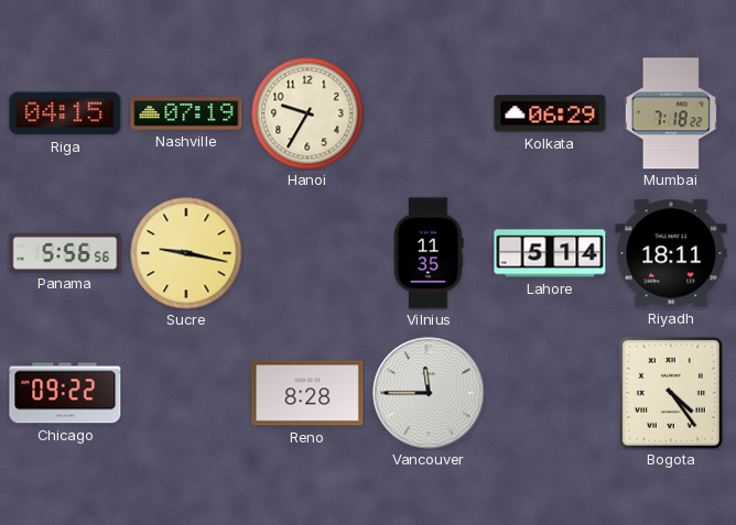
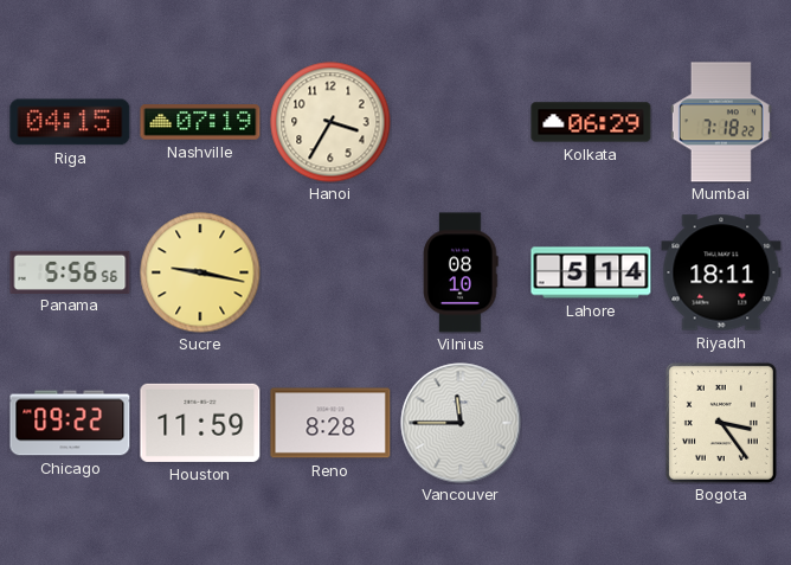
Hanoi: 9:35 -> 3:35 (330, 122)
Vilnius: 11:35 -> 08:10 (461, 272)
Houston: none -> 11:59 (200, 423)
Bogota: 4:24 -> 3:24 (721, 423)
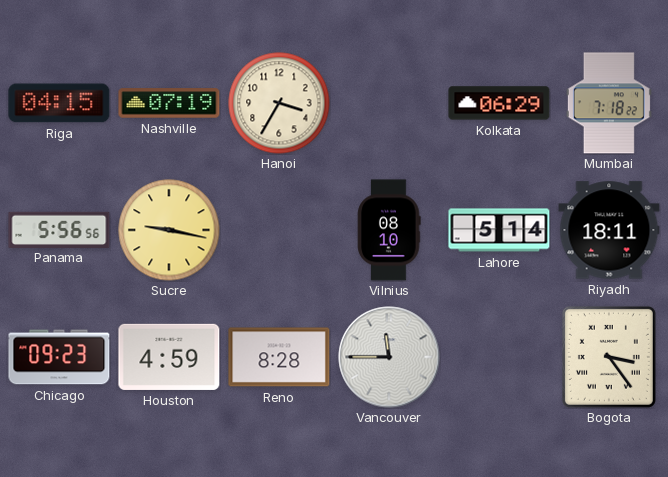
Chicago: 09:22 -> 09:23 (59, 357)
Houston: 11:59 -> 4:59 (169, 357)
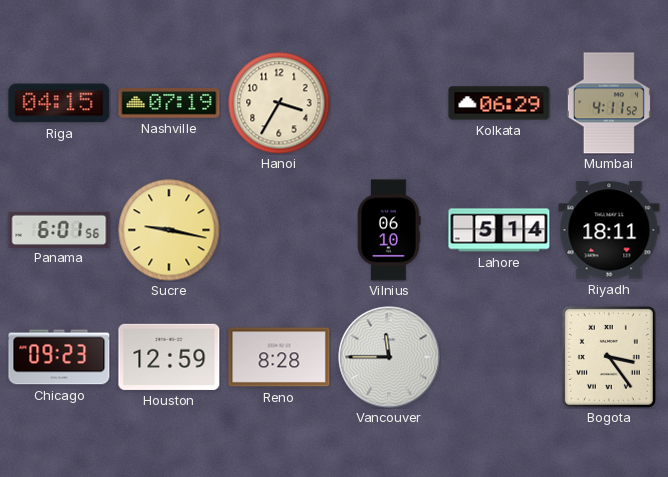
Mumbai: 7:18 -> 4:11 (609, 103)
Panama: 5:56 -> 6:01 (59, 229)
Vilnius: 08:10 -> 06:10 (389, 230)
Houston: 4:59 -> 12:59 (169, 357)
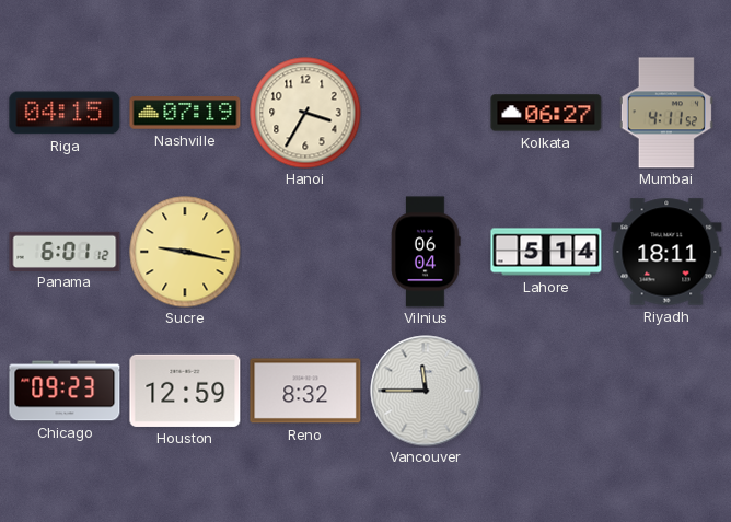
Kolkata: 06:29 -> 06:27 (546, 113)
Panama: 6:01:56 -> 6:01:12 (65, 251)
Vilnius: 06:10 -> 06:04 (426, 252)
Reno: 8:28 -> 8:32 (305, 391)
Bogota: 3:24 -> none (609, 357)
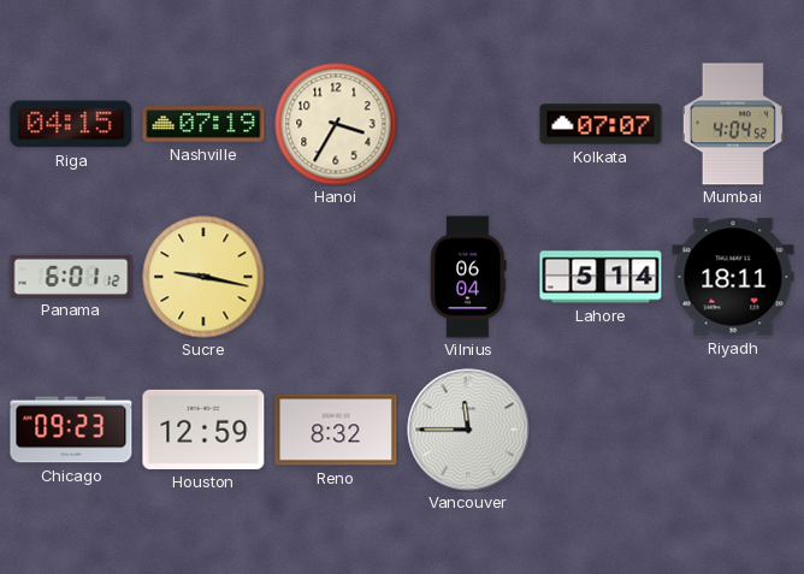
Kolkata: 06:27 -> 07:07 (601, 124)
Mumbai: 4:11 -> 4:04 (733, 124)
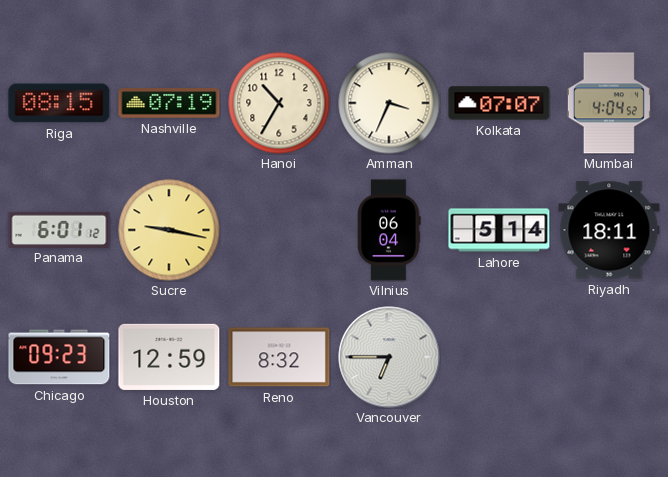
Riga: 04:15 -> 08:15 (59, 103)
Hanoi: 3:35 -> 10:35 (279, 103)
Amman: none -> 3:34 (389, 103)
Vancouver: 11:45 -> 6:45 (389, 357)
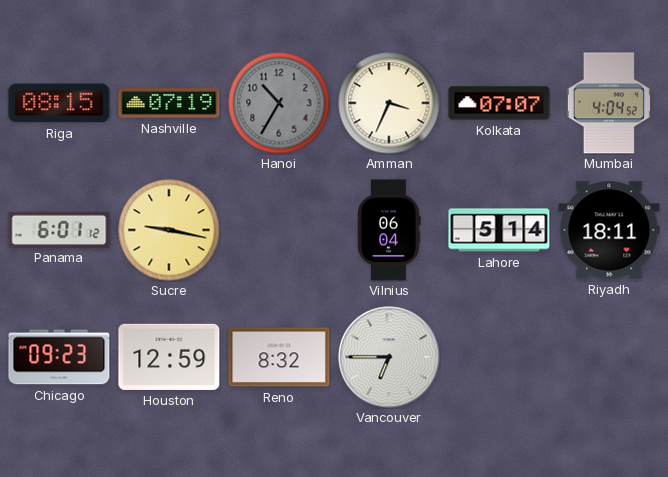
Hanoi dial: cream -> grey (279, 103)
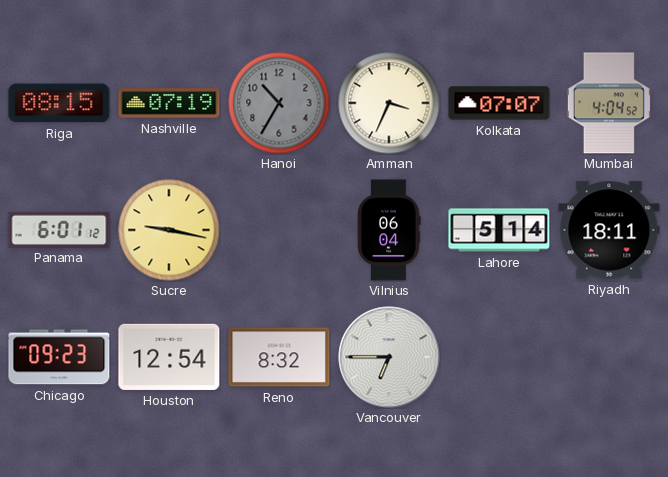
Houston: 12:59 -> 12:54 (169, 357)
